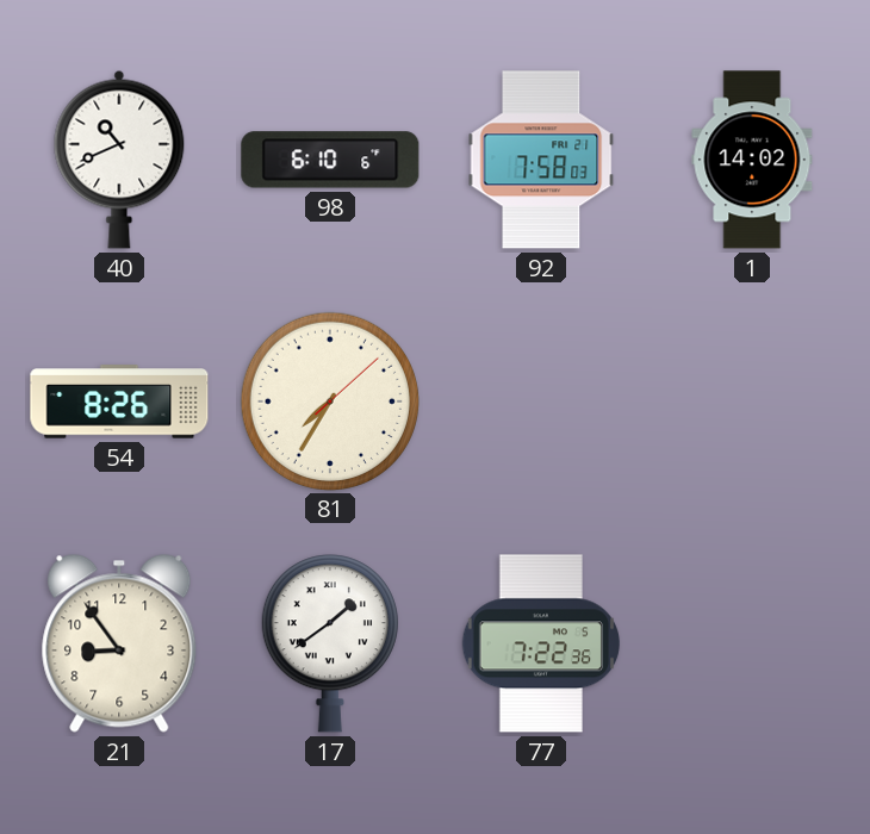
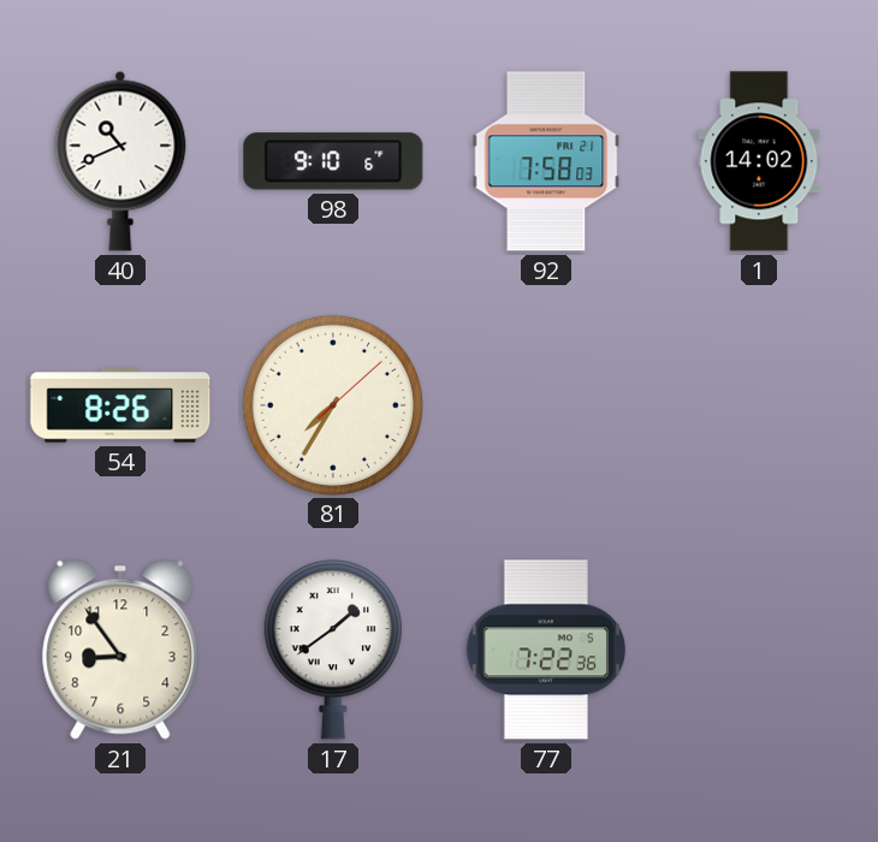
98: 6:10 -> 9:10 (333, 161)
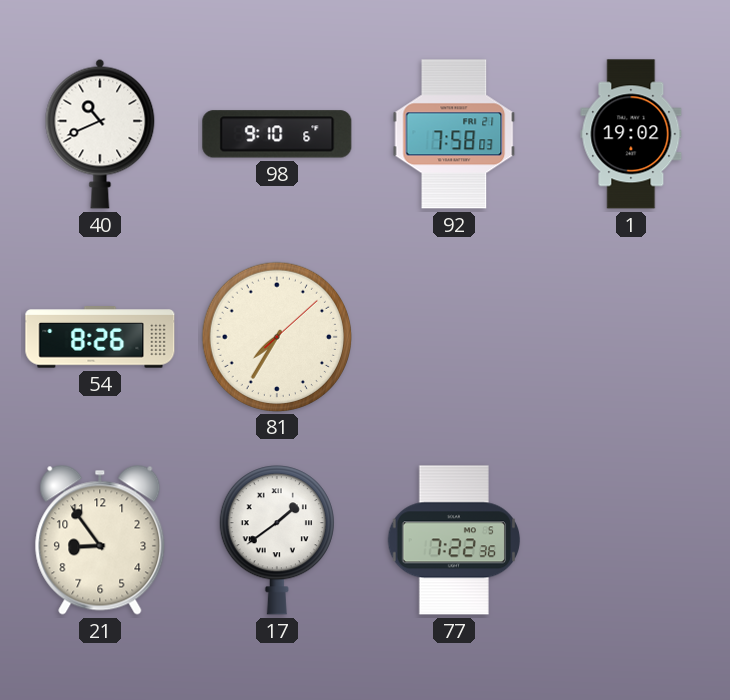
1: 14:02 -> 19:02 (631, 134)
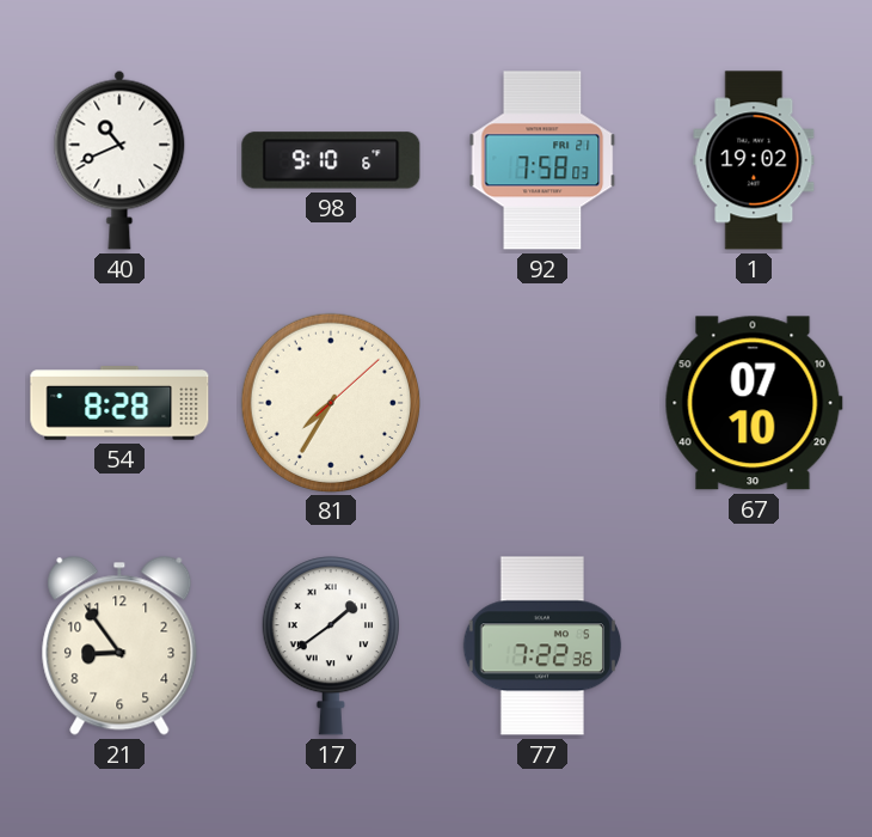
54: 8:26 -> 8:28 (119, 403)
67: none -> 07:10 (754, 403)
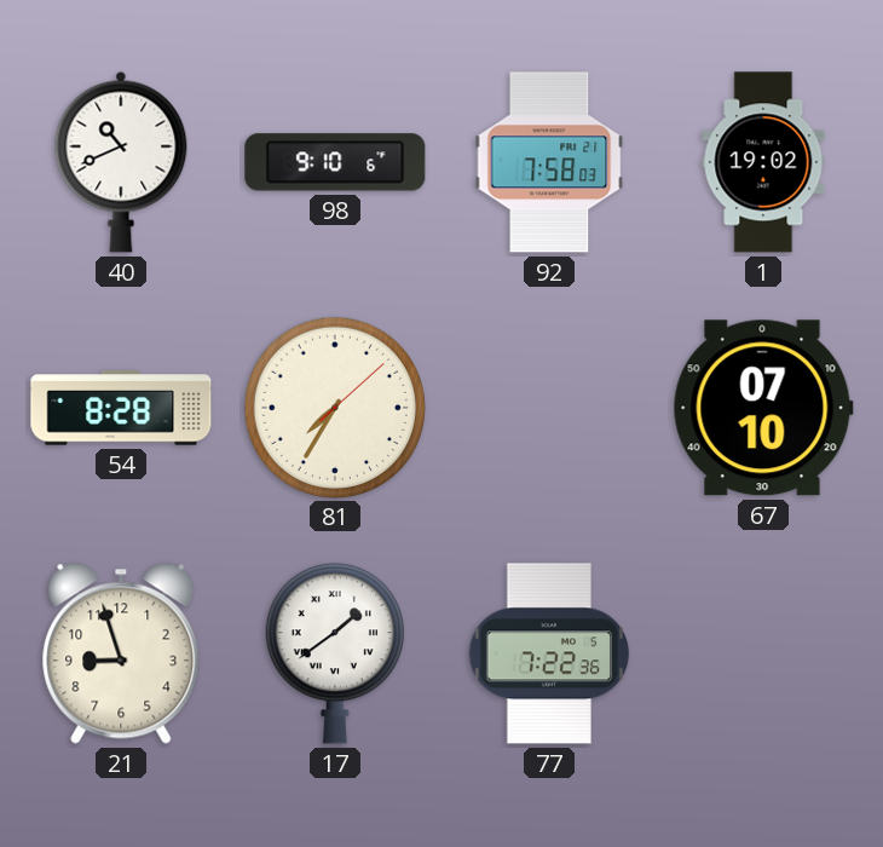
21: 8:54 -> 8:57 (121, 653)
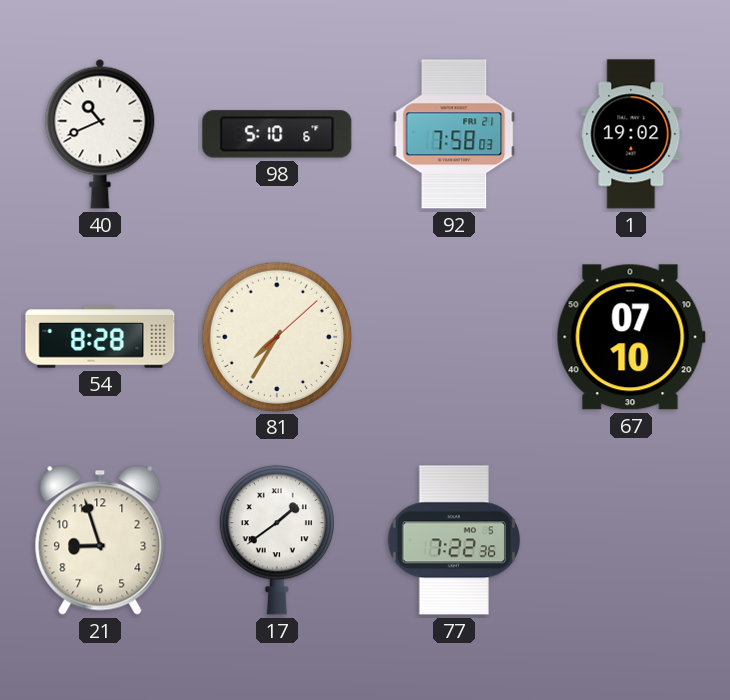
98: 9:10 -> 5:10 (277, 134)
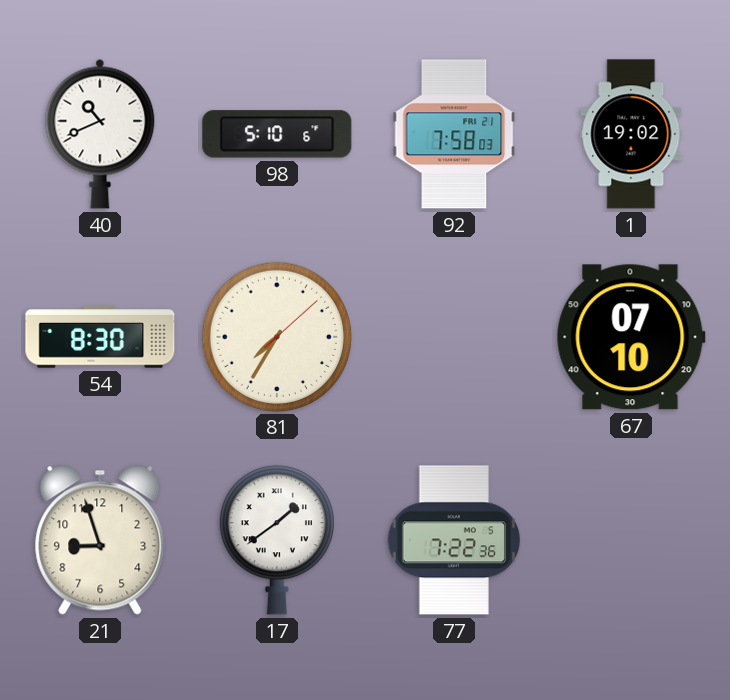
54: 8:28 -> 8:30 (100, 337)
